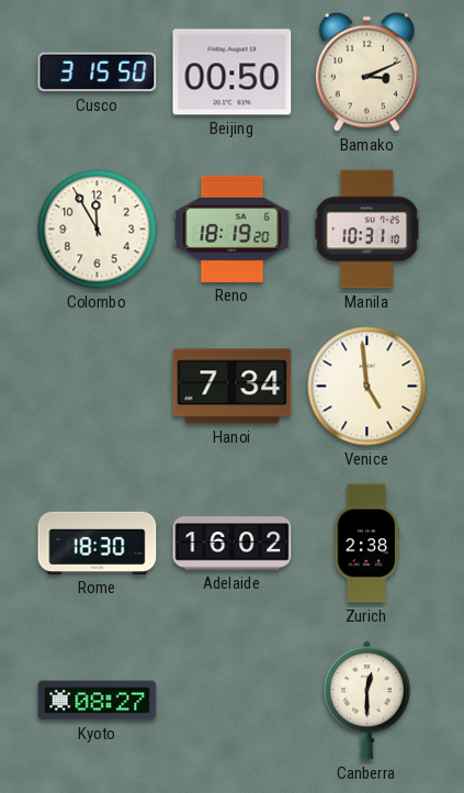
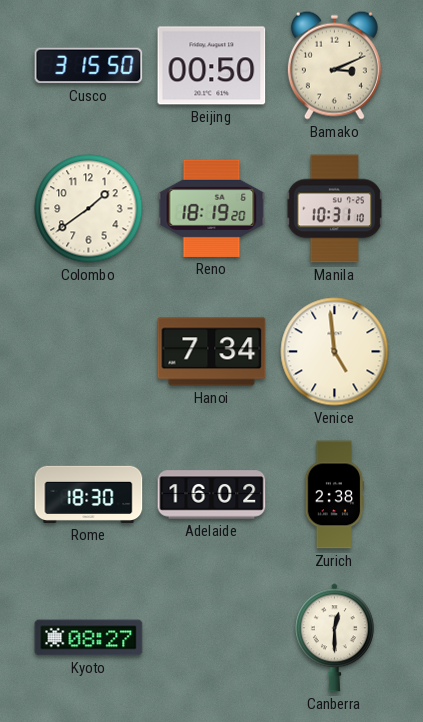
Colombo: 11:55 -> 1:39 (89, 209)
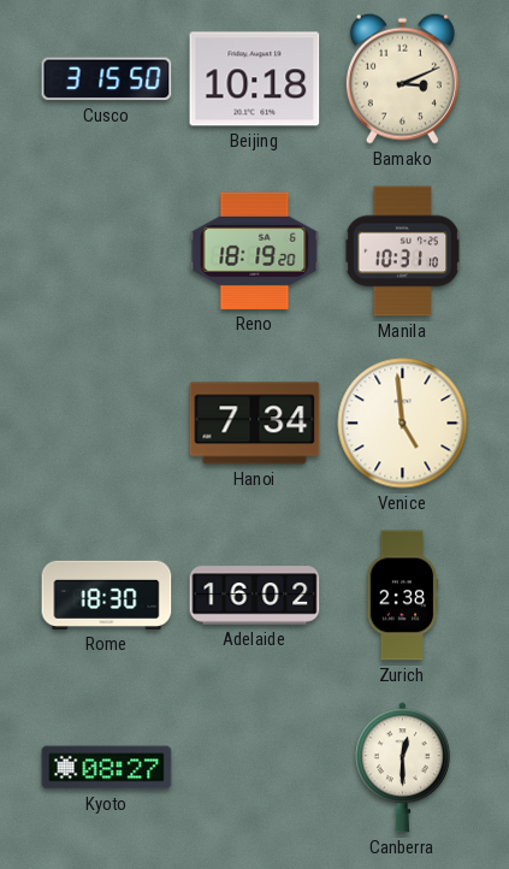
Beijing: 00:50 -> 10:18 (255, 79)
Colombo: 1:39 -> none (89, 209)
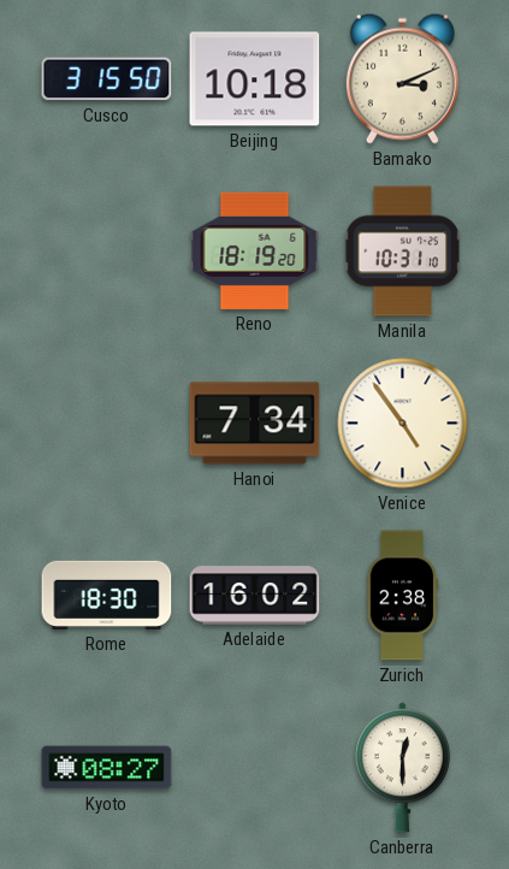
Venice: 4:59 -> 4:54 (403, 424)
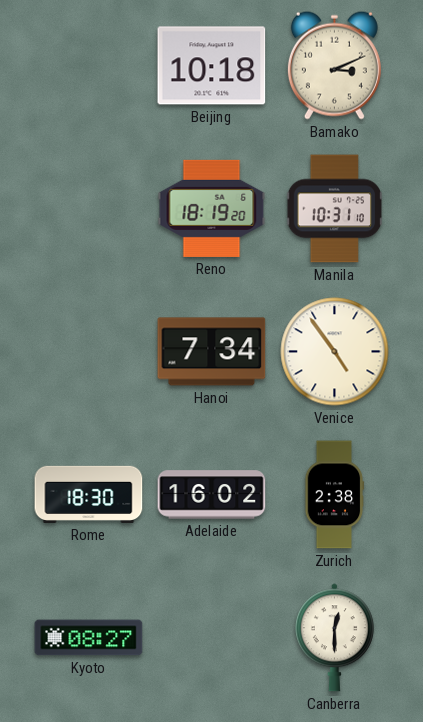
Cusco: 3:15 -> none (107, 79)
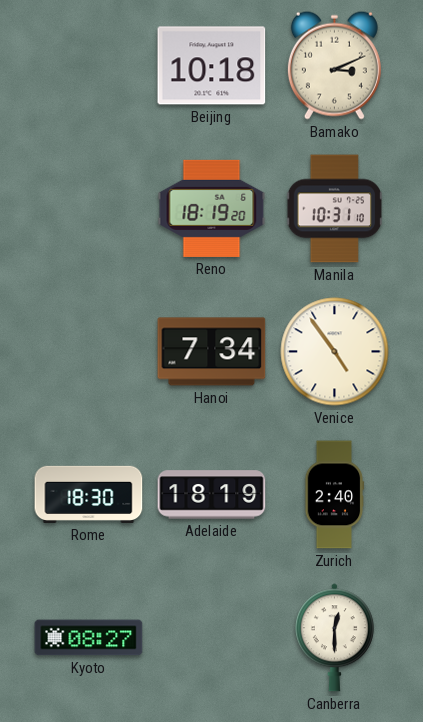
Adelaide: 16:02 -> 18:19 (212, 495)
Zurich: 2:38 -> 2:40 (334, 495)
